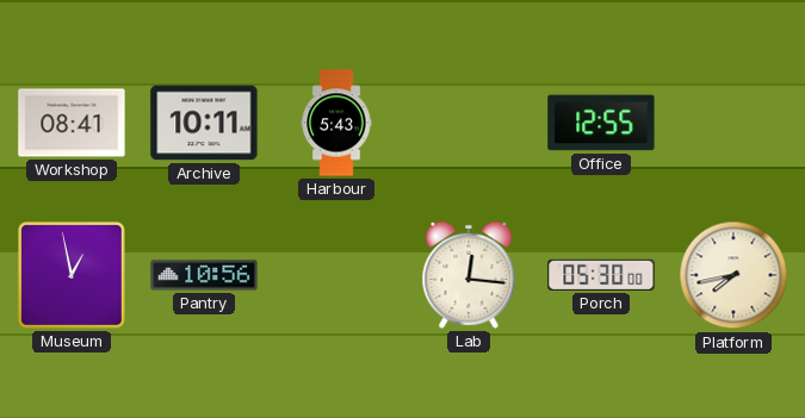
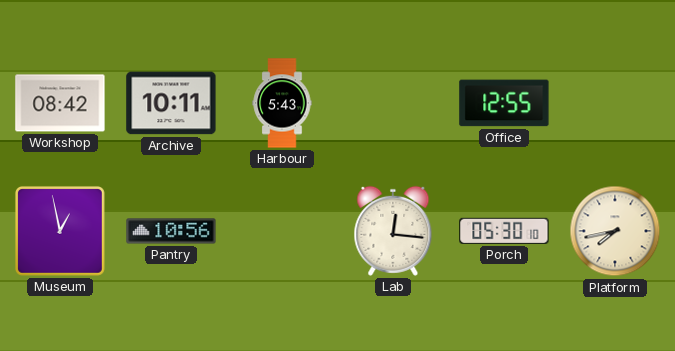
Workshop: 08:41 -> 08:42 (60, 103)
Porch: 05:30:00 -> 05:30:10 (504, 231)
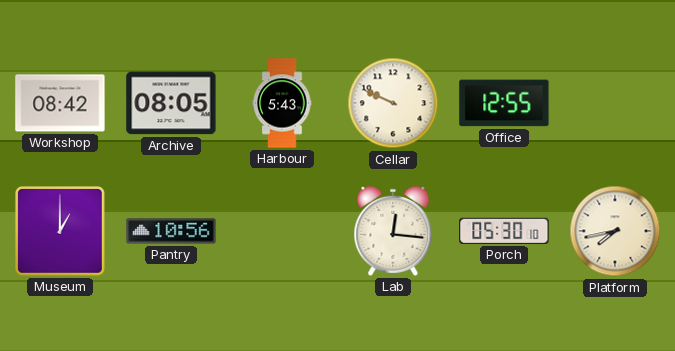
Archive: 10:11 -> 08:05 (171, 103)
Cellar: none -> 9:49 (393, 103)
Museum: 12:58 -> 1:00 (60, 231)
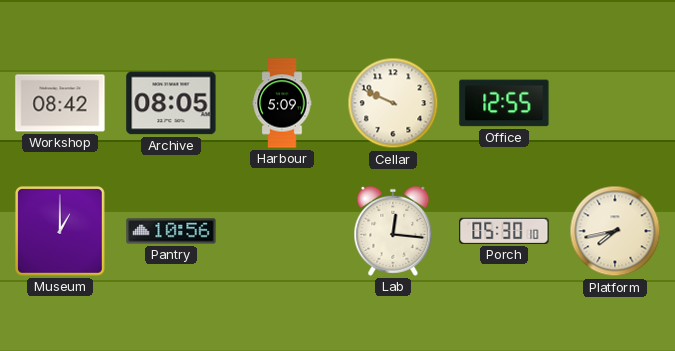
Harbour: 5:43 -> 5:09 (282, 103)
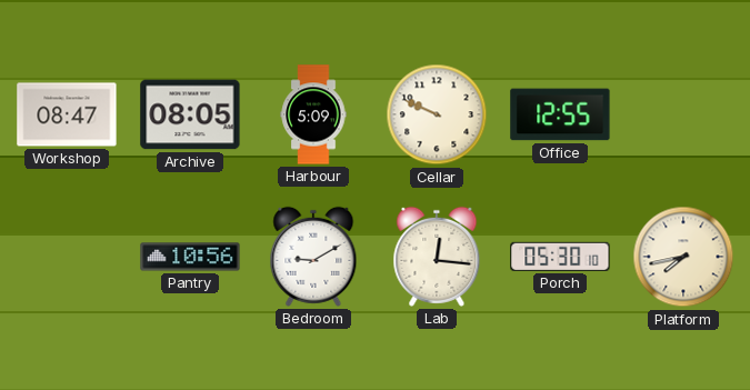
Workshop: 08:42 -> 08:47 (67, 114)
Museum: 1:00 -> none (60, 231)
Bedroom: none -> 9:10 (313, 257)
